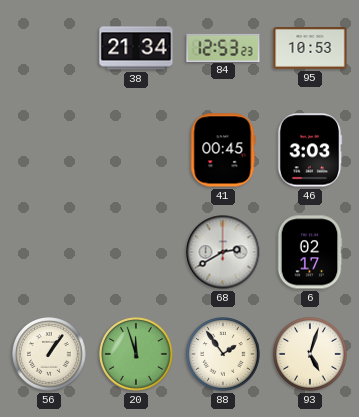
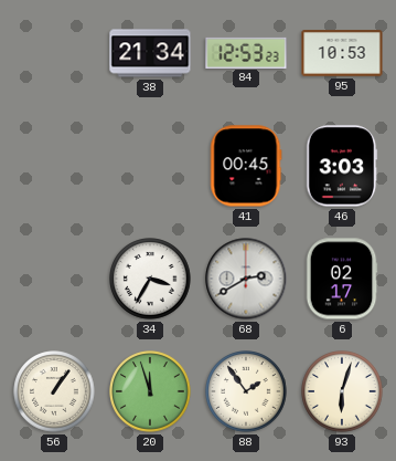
34: none -> 3:35 (150, 279)
93: 5:03 -> 6:03 (342, 391)
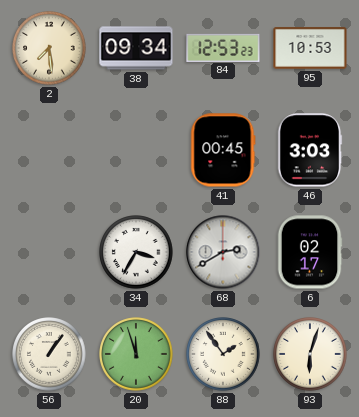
2: none -> 7:29 (49, 48)
38: 21:34 -> 09:34 (136, 48)
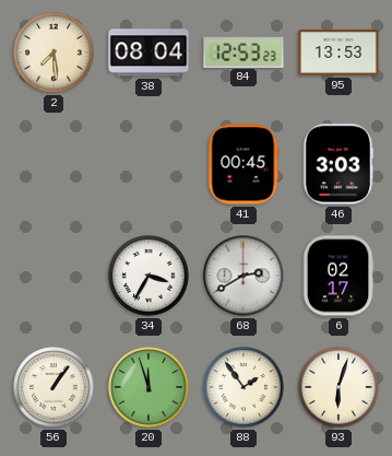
38: 09:34 -> 08:04 (149, 52)
95: 10:53 -> 13:53 (338, 52)
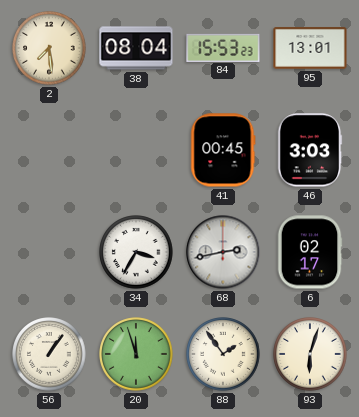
84: 12:53 -> 15:53 (223, 47)
95: 13:53 -> 13:01 (310, 48)
68: 2:40 -> 2:43 (223, 252)
